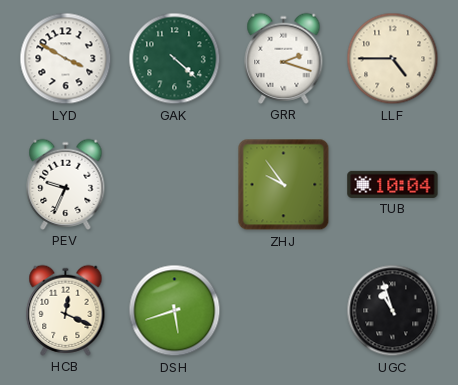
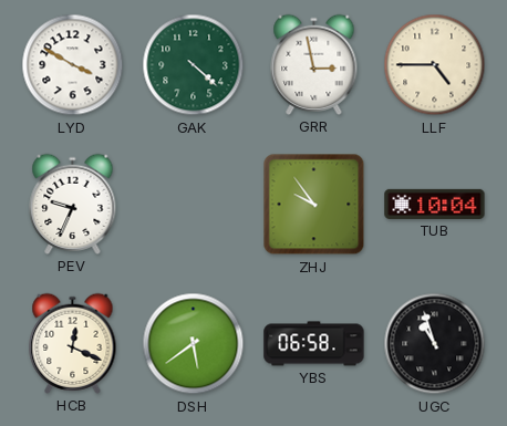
GRR: 2:18 -> 2:58 (314, 64)
DSH: 5:42 -> 5:39 (194, 344)
YBS: none -> 06:58 (314, 344)
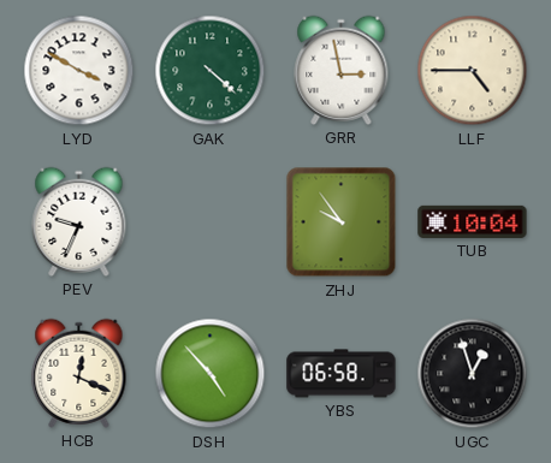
DSH: 5:39 -> 4:53 (211, 374)
UGC: 10:57 -> 12:57 (473, 374)
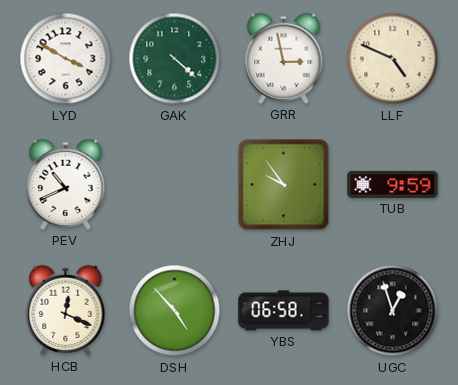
LLF: 4:45 -> 4:49 (393, 59)
PEV: 9:34 -> 10:41 (66, 184)
TUB: 10:04 -> 9:59 (393, 184)
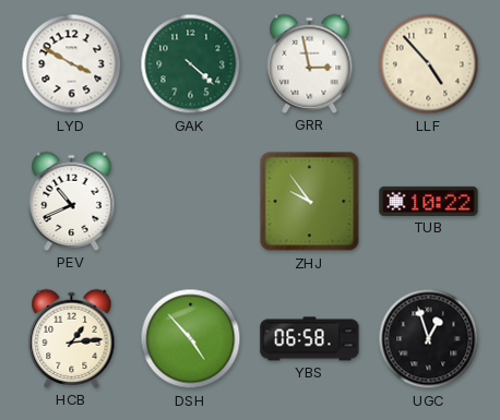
LLF: 4:49 -> 4:53 (429, 64)
TUB: 9:59 -> 10:22 (429, 201)
HCB: 12:19 -> 1:14 (72, 338)
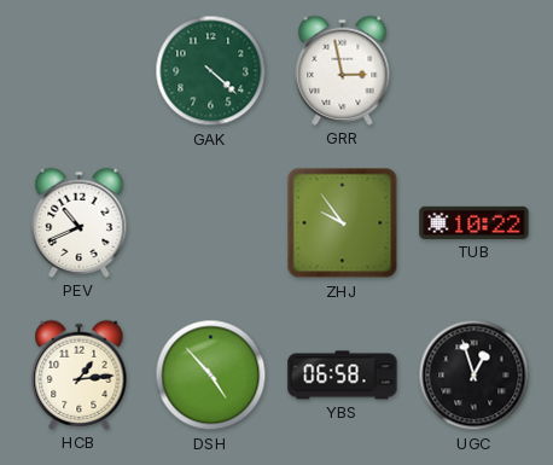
LYD: 3:50 -> none (72, 64)
LLF: 4:53 -> none (429, 64)
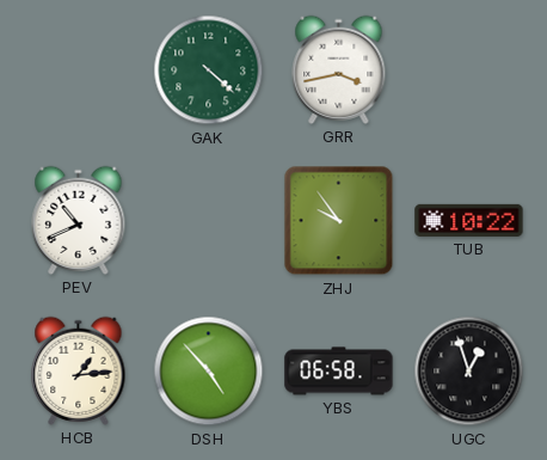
GRR: 2:58 -> 3:43 (339, 69)
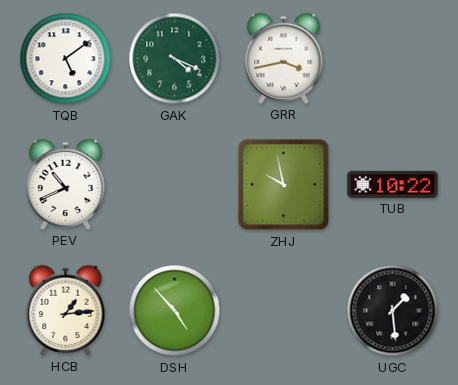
TQB: none -> 5:09 (66, 59)
GAK: 4:22 -> 4:19 (175, 59)
ZHJ: 9:54 -> 9:58 (284, 185)
YBS: 06:58 -> none (339, 372)
UGC: 12:57 -> 1:29 (393, 311)
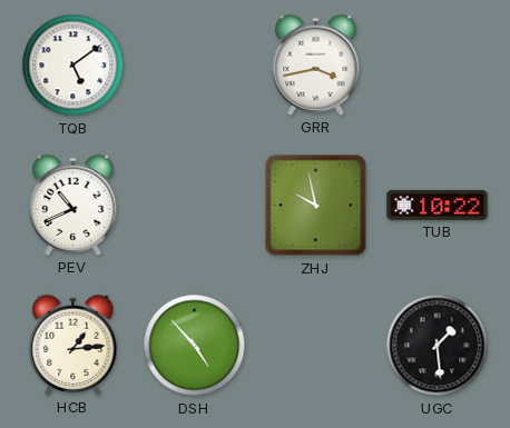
GAK: 4:19 -> none (175, 59)
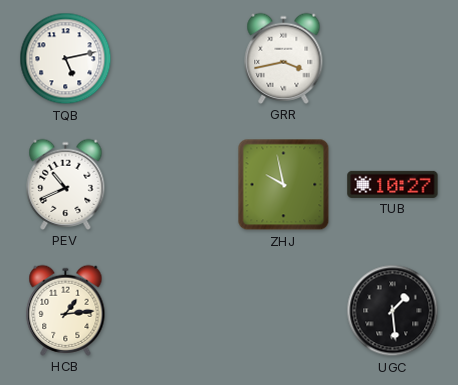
TQB: 5:09 -> 5:13 (66, 59)
TUB: 10:22 -> 10:27 (393, 184)
DSH: 4:53 -> none (195, 346)
